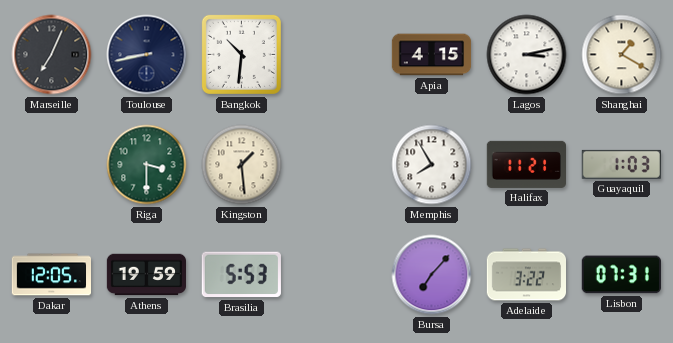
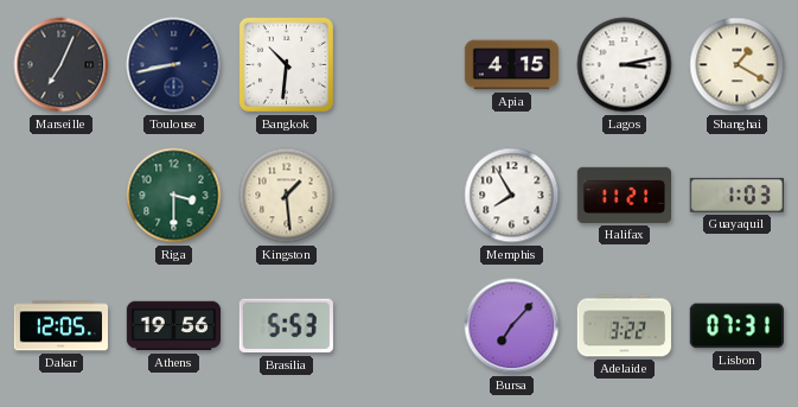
Athens: 19:59 -> 19:56 (174, 326)
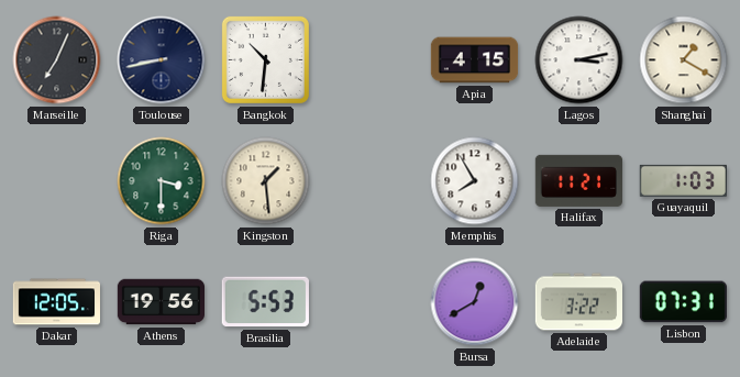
Bursa: 7:07 -> 12:40 (475, 302)
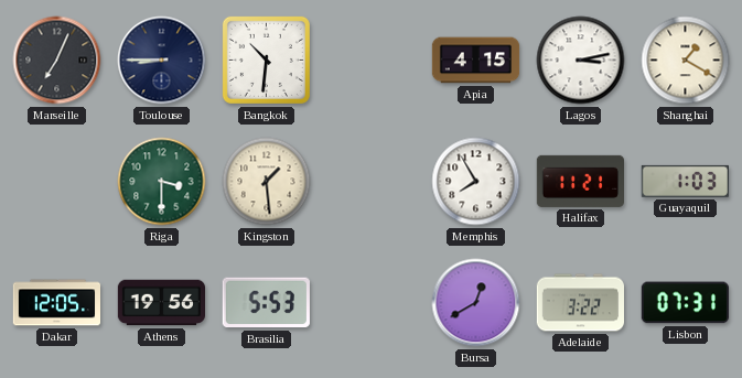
Toulouse: 8:43 -> 8:45 (162, 61)
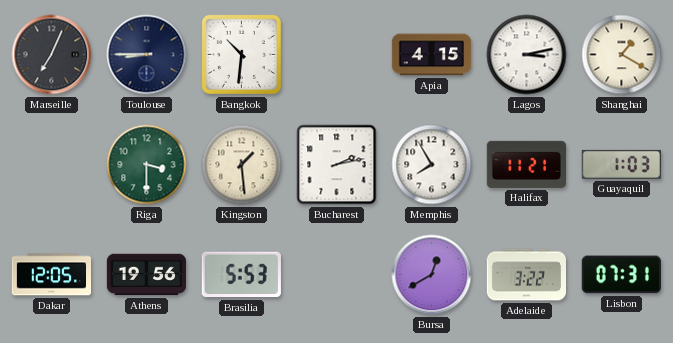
Bucharest: none -> 2:13 (337, 165)
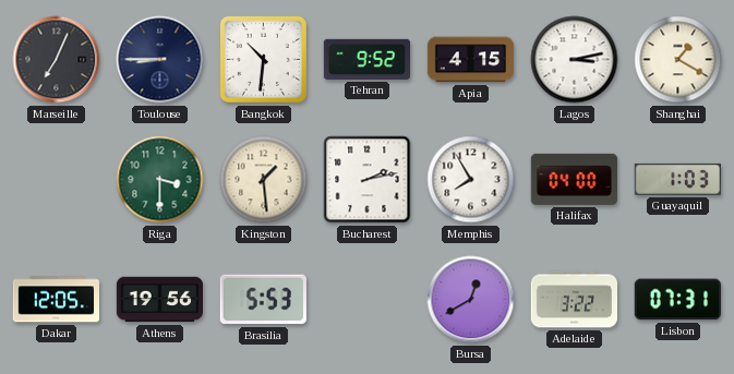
Tehran: none -> 9:52 (366, 59)
Halifax: 11:21 -> 04:00 (574, 179)
